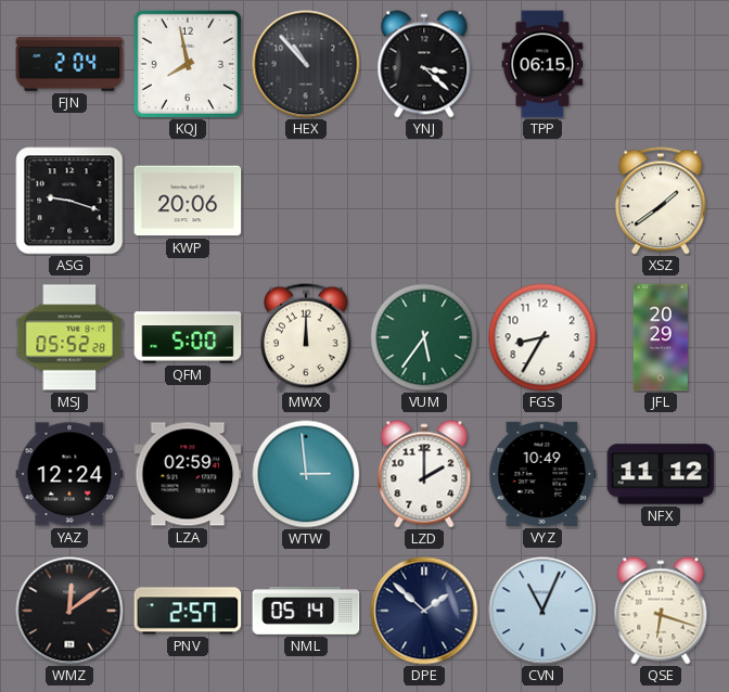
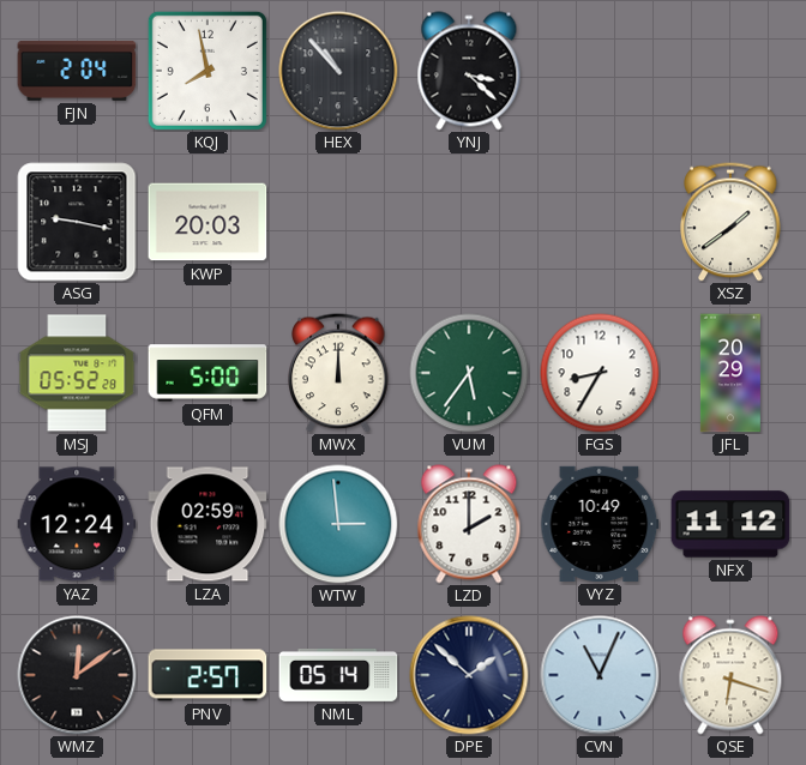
TPP: 06:15 -> none (542, 64)
ASG: 9:18 -> 9:17 (77, 222)
KWP: 20:06 -> 20:03 (207, 222)
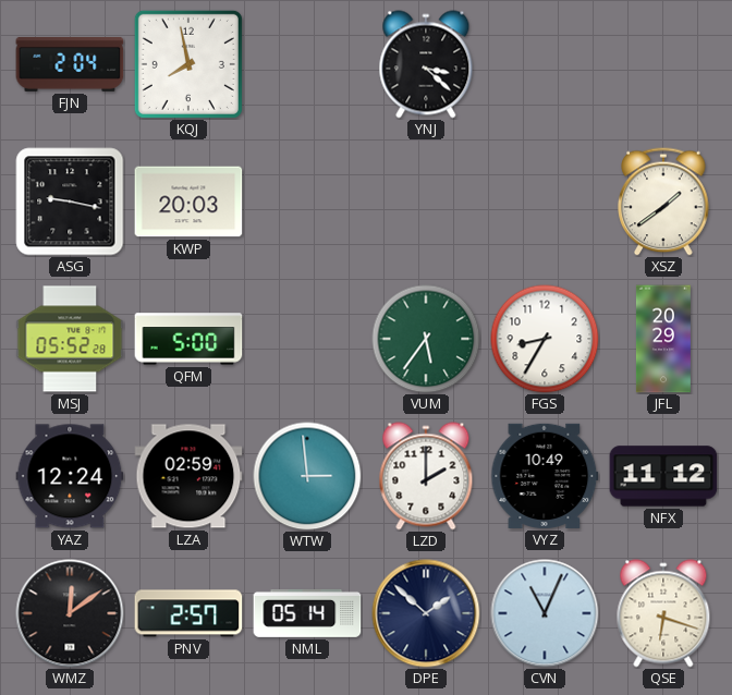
HEX: 10:53 -> none (338, 71)
MWX: 12:00 -> none (338, 373)
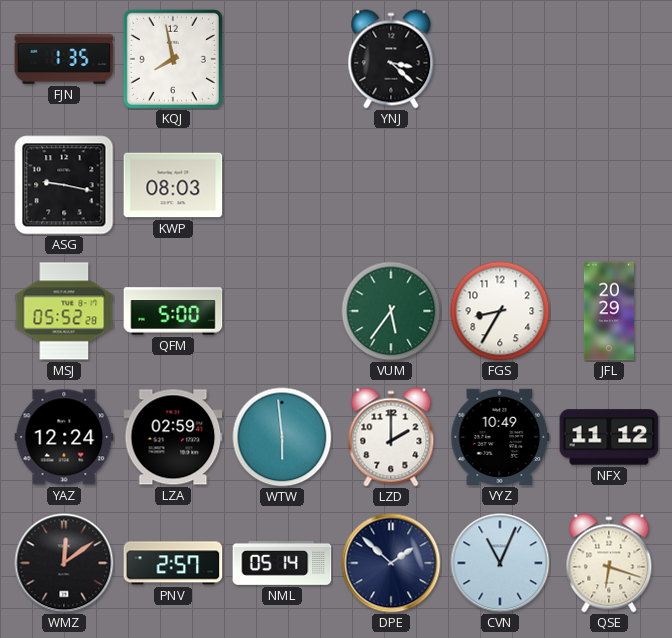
FJN: 2:04 -> 1:35 (64, 59)
KWP: 20:03 -> 08:03 (173, 185)
XSZ: 1:39 -> none (663, 202)
WTW: 2:59 -> 5:59 (282, 437)
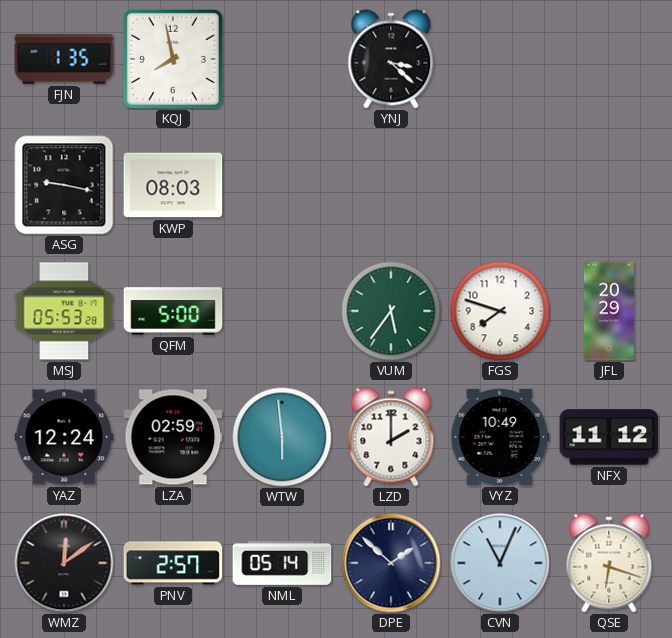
MSJ: 05:52 -> 05:53 (64, 311)
FGS: 8:35 -> 7:48 (500, 311)
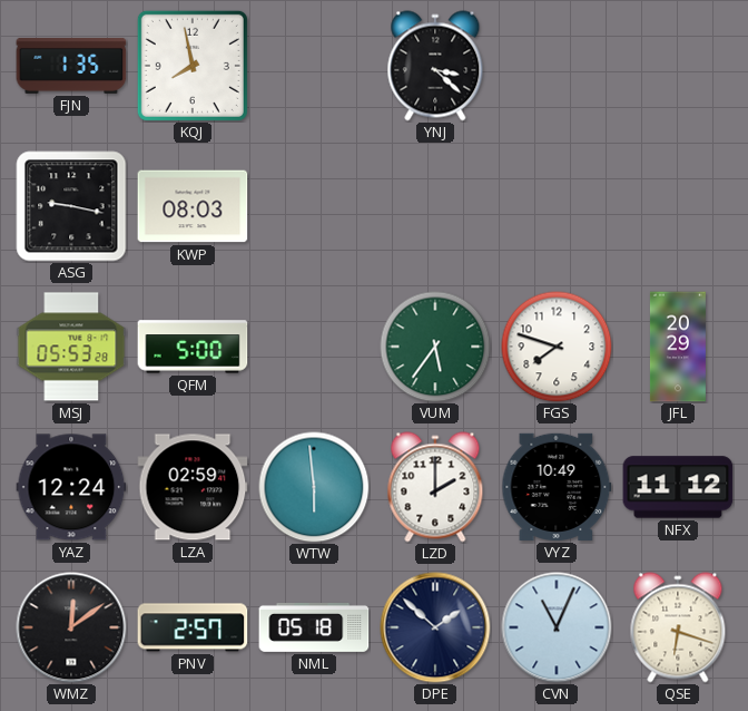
NML: 05:14 -> 05:18 (314, 627)
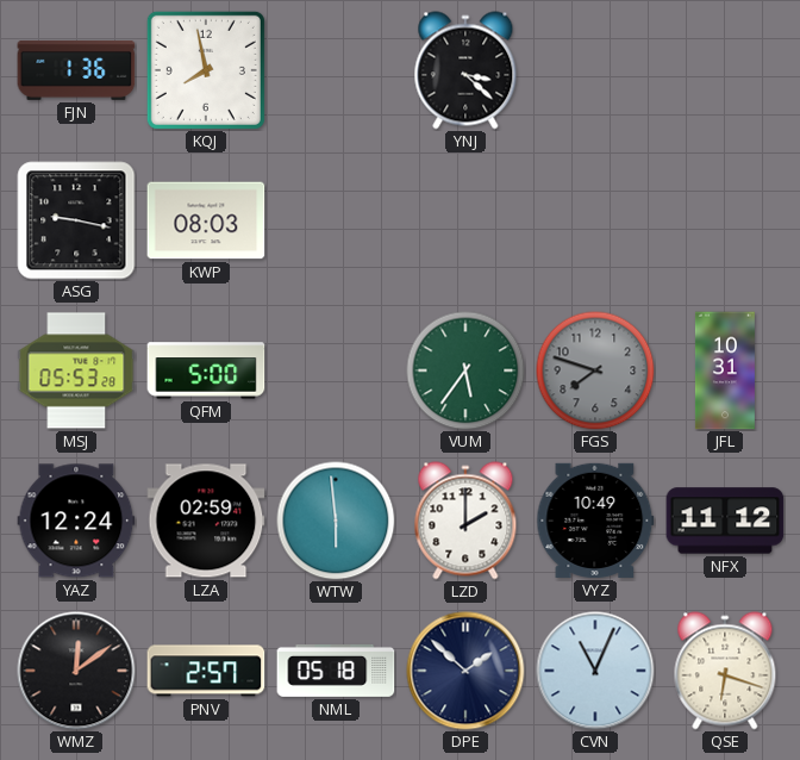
FJN: 1:35 -> 1:36 (76, 70)
FGS dial: white -> grey (595, 370)
JFL: 20:29 -> 10:31 (725, 370)
